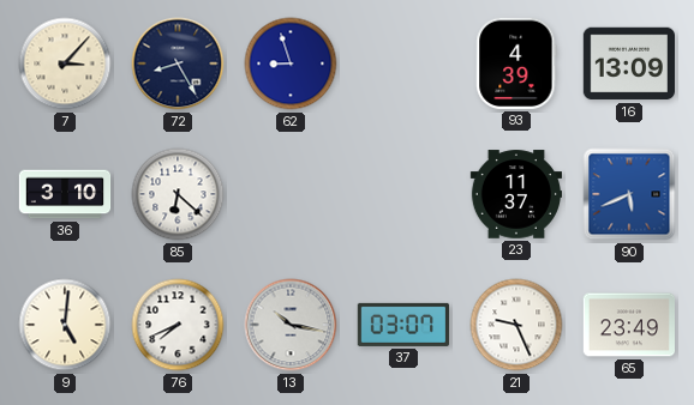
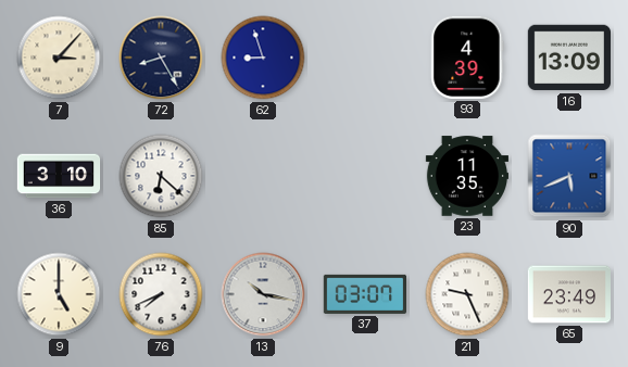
23: 11:37 -> 11:35 (466, 176)
9: 5:01 -> 5:00 (59, 294)
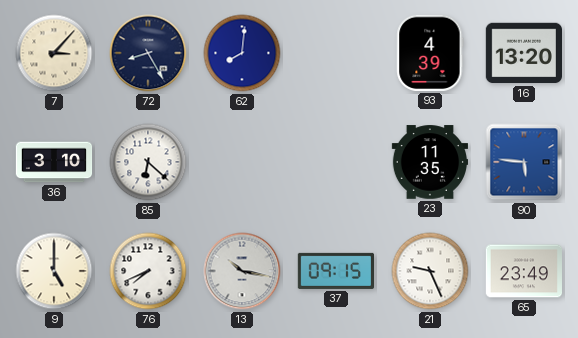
62: 8:57 -> 8:01 (242, 53)
16: 13:09 -> 13:20 (523, 53)
90: 5:41 -> 5:46 (524, 162)
37: 03:07 -> 09:15 (335, 271)
